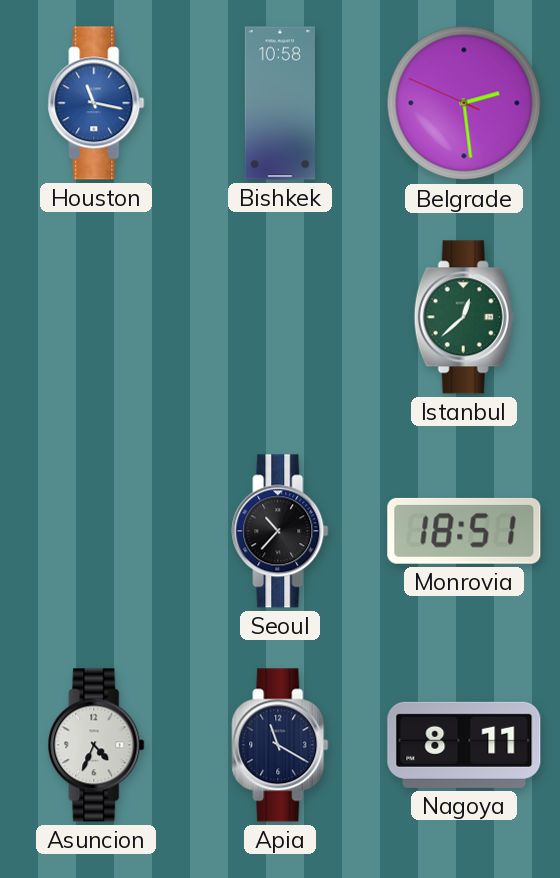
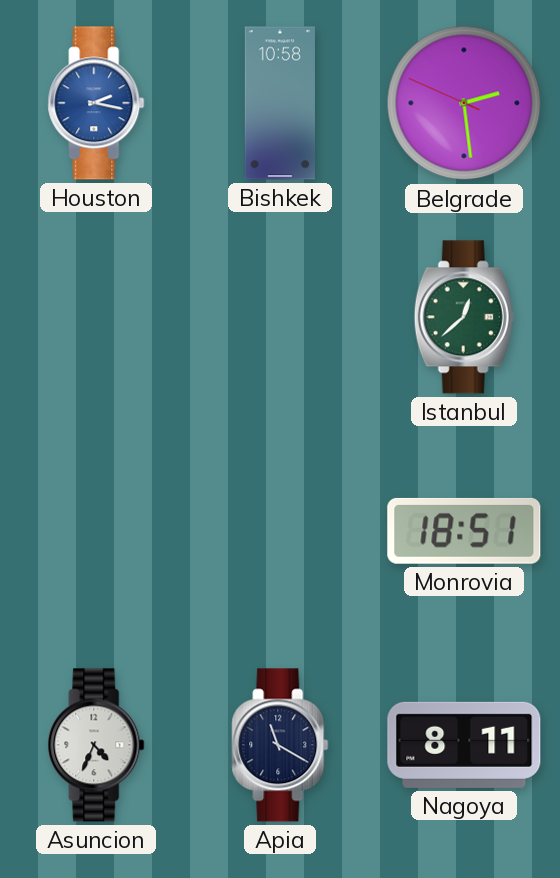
Houston: 11:17 -> 2:17 (96, 103)
Seoul: 10:37 -> none (280, 531)
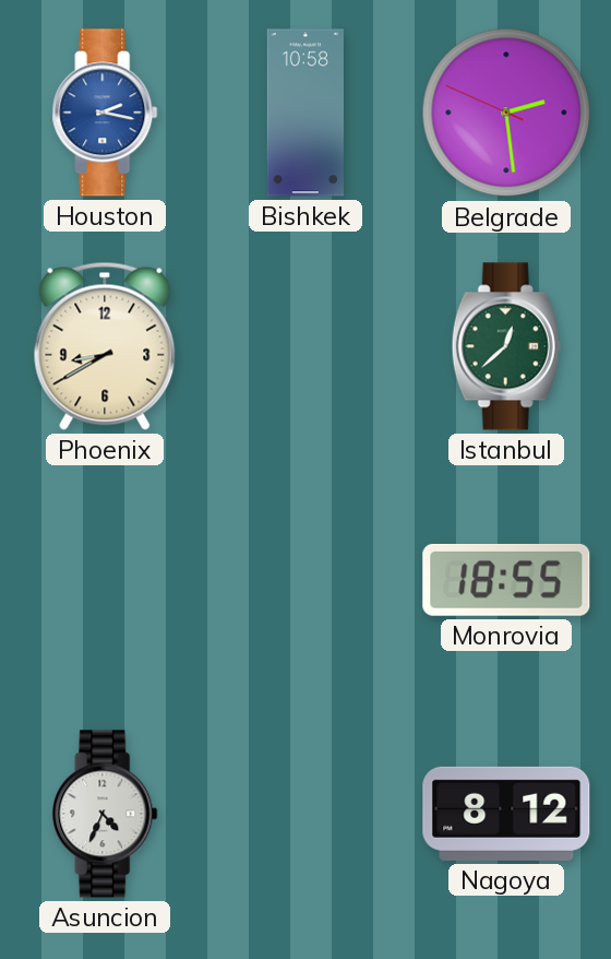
Phoenix: none -> 8:40 (105, 346)
Monrovia: 18:51 -> 18:55 (506, 580)
Apia: 11:20 -> none (280, 745)
Nagoya: 8:11 -> 8:12 (506, 814)
